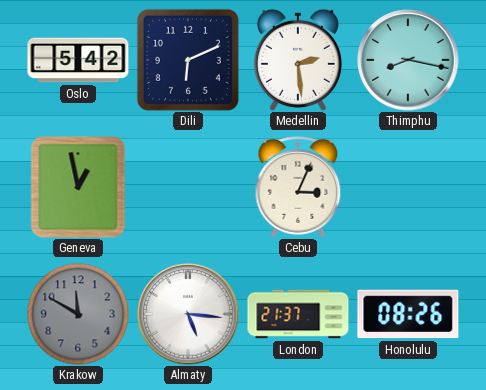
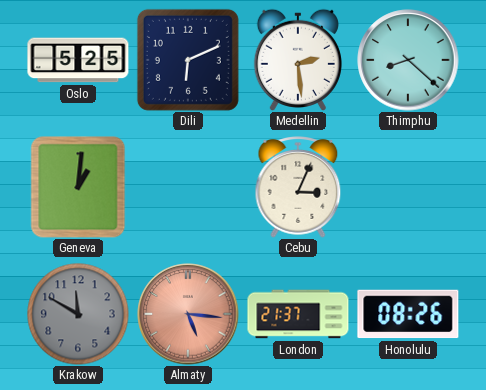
Oslo: 5:42 -> 5:25 (78, 60)
Thimphu: 8:17 -> 8:22 (408, 60)
Geneva: 12:58 -> 1:01 (78, 187)
Almaty dial: white -> salmon (188, 314)
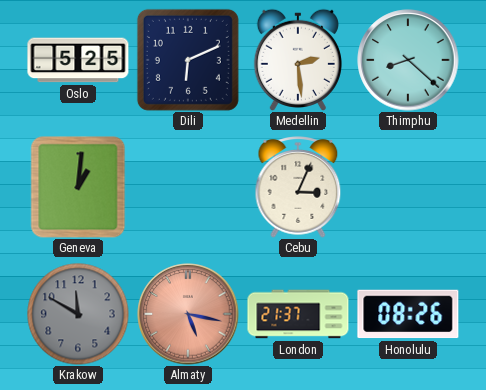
Almaty: 5:16 -> 5:17 (188, 314)
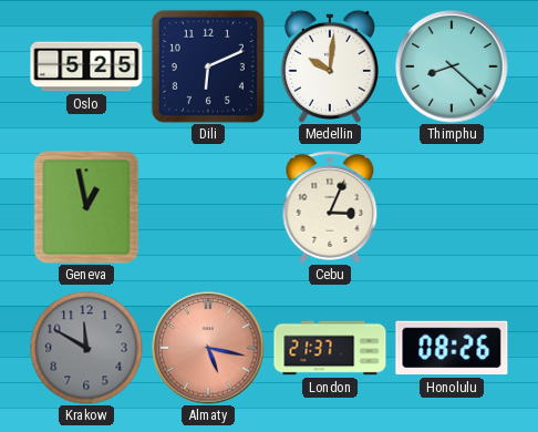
Medellin: 2:29 -> 10:01 (330, 66)
Geneva: 1:01 -> 12:58 (86, 207)
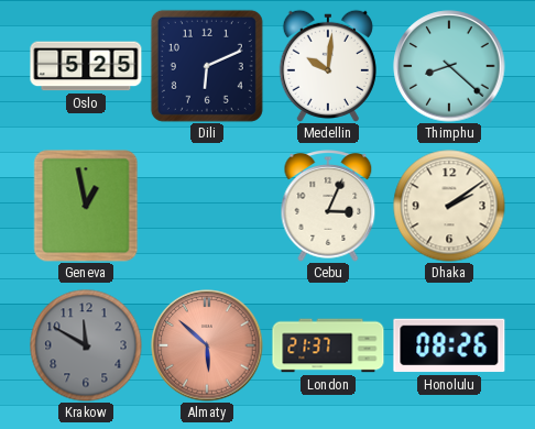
Dhaka: none -> 2:09 (449, 206)
Almaty: 5:17 -> 5:52 (207, 345)
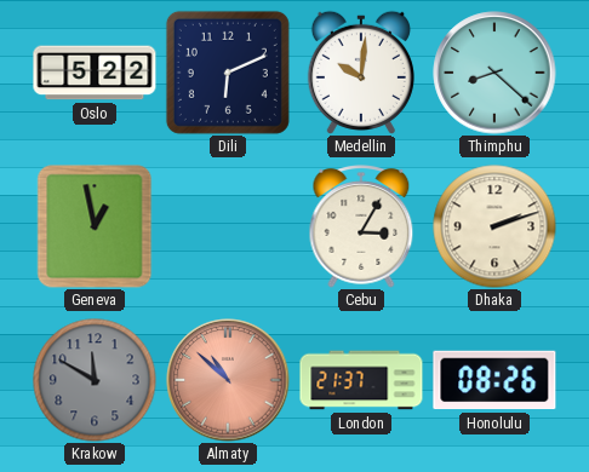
Oslo: 5:25 -> 5:22 (95, 73)
Cebu: 3:04 -> 3:05 (361, 228)
Dhaka: 2:09 -> 2:12 (494, 226)
Almaty: 5:52 -> 10:52 (228, 380)
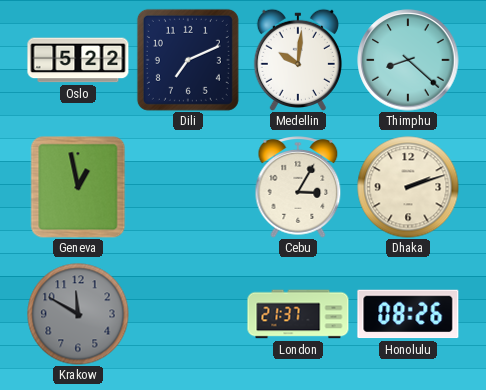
Dili: 6:11 -> 7:11 (188, 60)
Almaty: 10:52 -> none (228, 380)
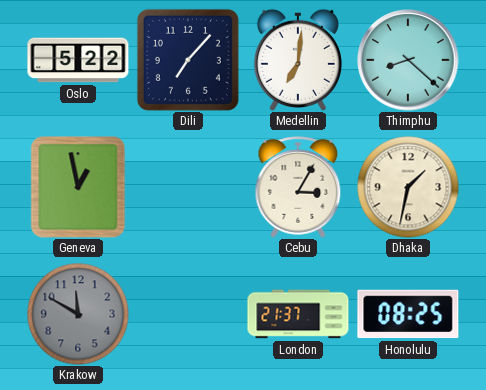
Dili: 7:11 -> 7:07 (188, 60)
Medellin: 10:01 -> 7:01 (298, 60)
Dhaka: 2:12 -> 1:32 (408, 187)
Honolulu: 08:26 -> 08:25 (408, 314)
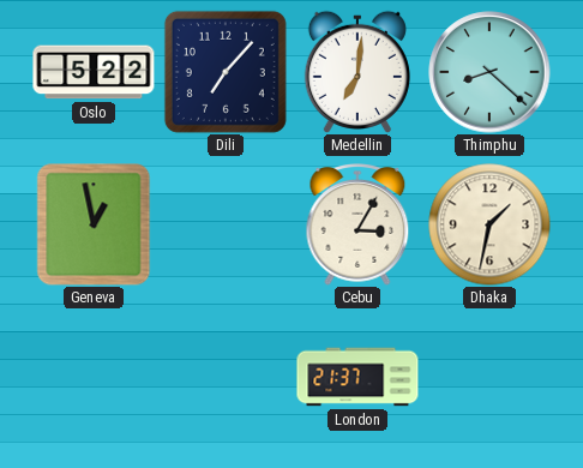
Krakow: 11:50 -> none (78, 314)
Honolulu: 08:25 -> none (408, 314)
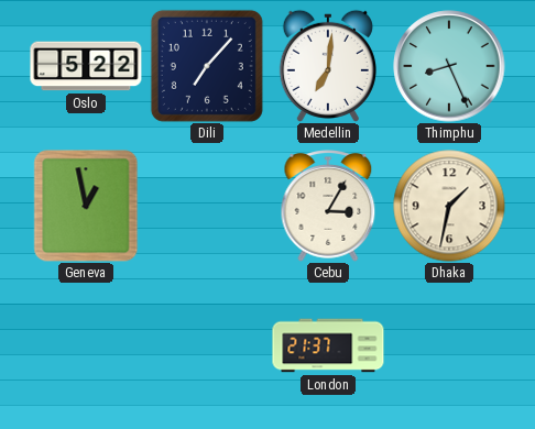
Thimphu: 8:22 -> 8:26 (449, 66)
